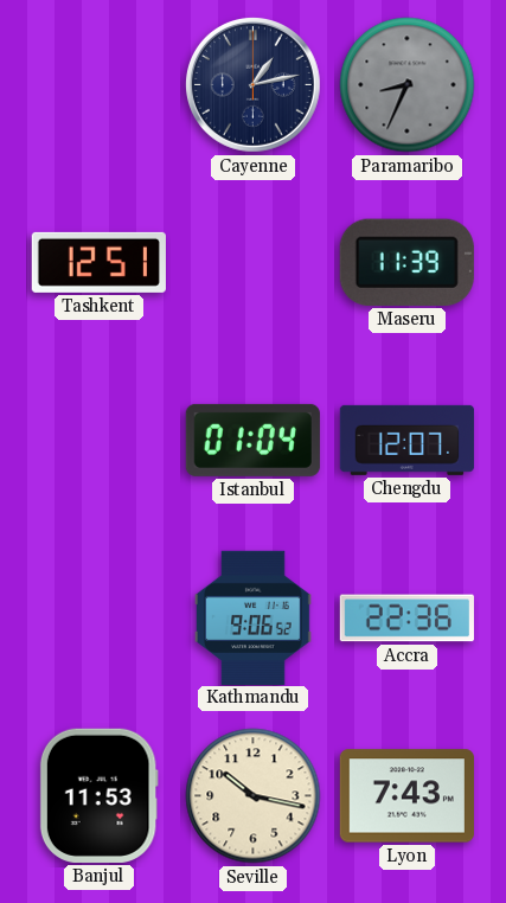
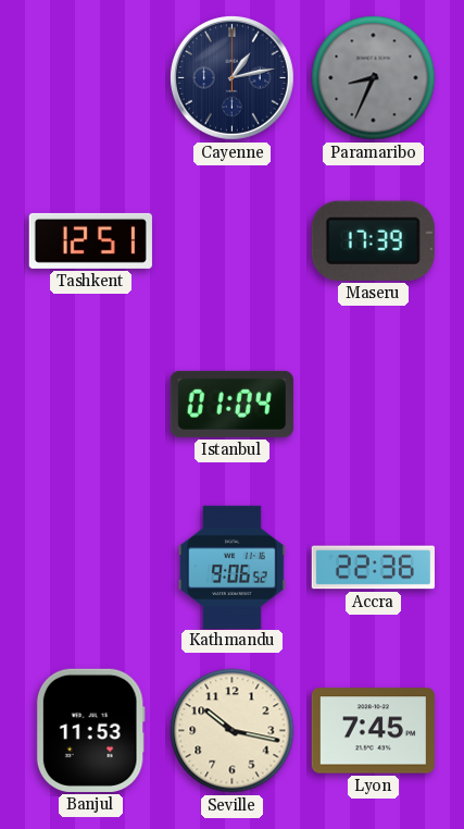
Maseru: 11:39 -> 17:39 (373, 240)
Chengdu: 12:07 -> none (406, 440)
Lyon: 7:43 -> 7:45 (373, 731)
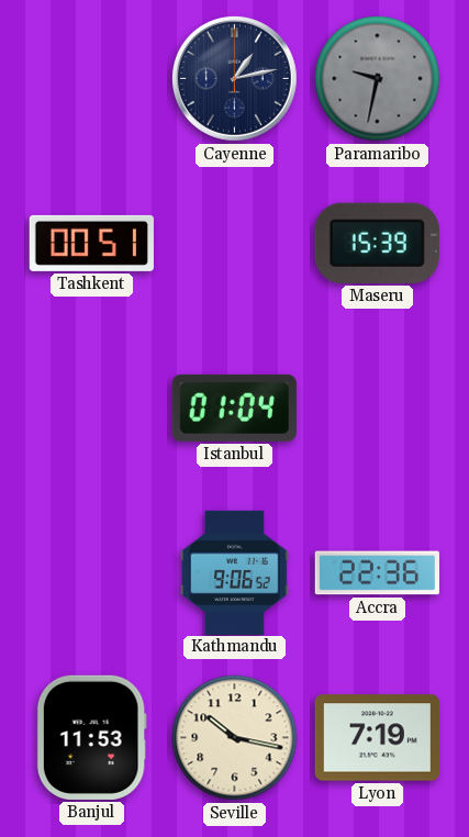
Paramaribo: 8:34 -> 9:32 (378, 79)
Tashkent: 12:51 -> 00:51 (91, 243)
Maseru: 17:39 -> 15:39 (377, 243)
Lyon: 7:45 -> 7:19 (377, 738)
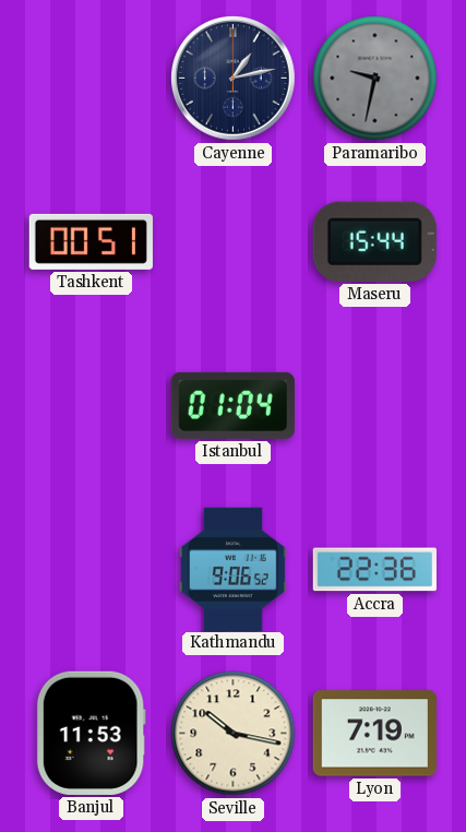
Maseru: 15:39 -> 15:44 (374, 241)
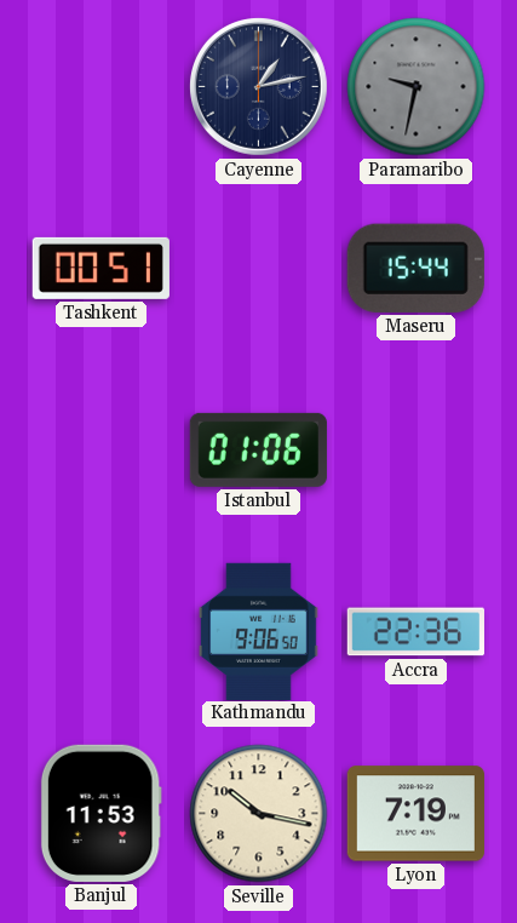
Istanbul: 01:04 -> 01:06 (258, 449)
Kathmandu: 9:06:52 -> 9:06:50 (259, 631)
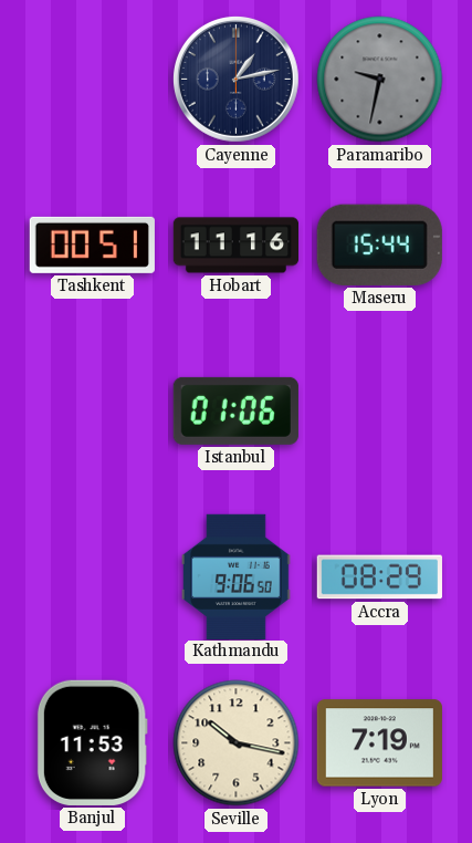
Hobart: none -> 11:16 (237, 246)
Accra: 22:36 -> 08:29 (379, 577)
